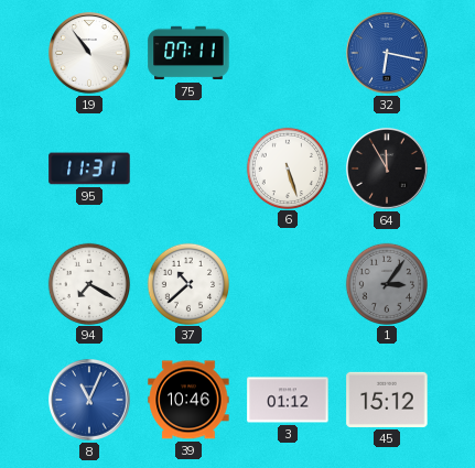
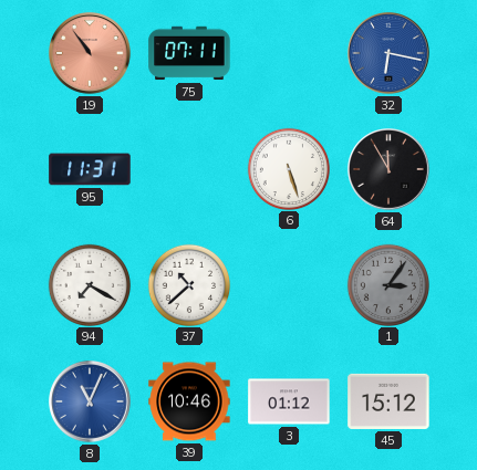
19 dial: white -> salmon (91, 54)
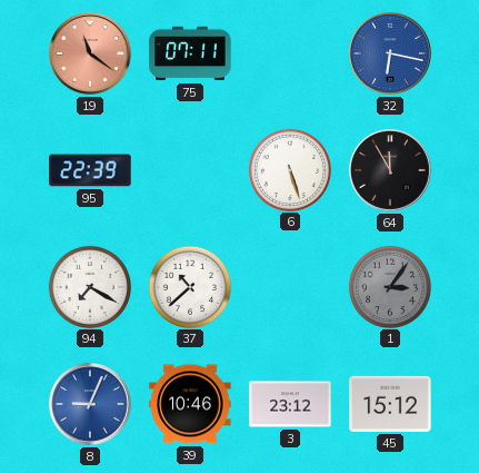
19: 10:54 -> 11:21 (91, 55)
95: 11:31 -> 22:39 (90, 170)
8: 11:04 -> 9:04 (91, 405)
3: 01:12 -> 23:12 (290, 404)
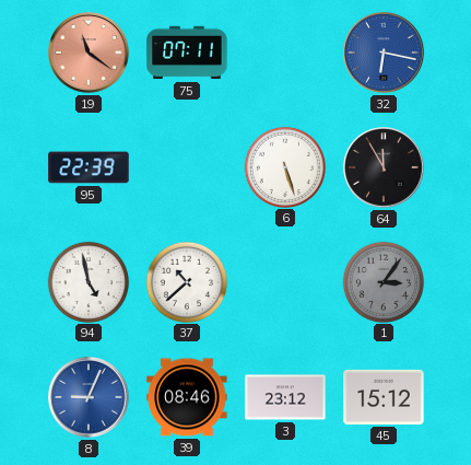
94: 7:20 -> 4:58 (87, 281)
39: 10:46 -> 08:46 (187, 397)
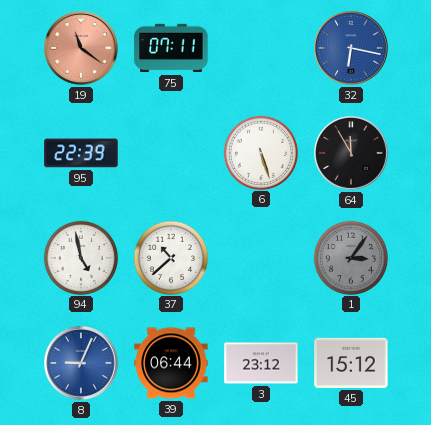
39: 08:46 -> 06:44 (171, 363)
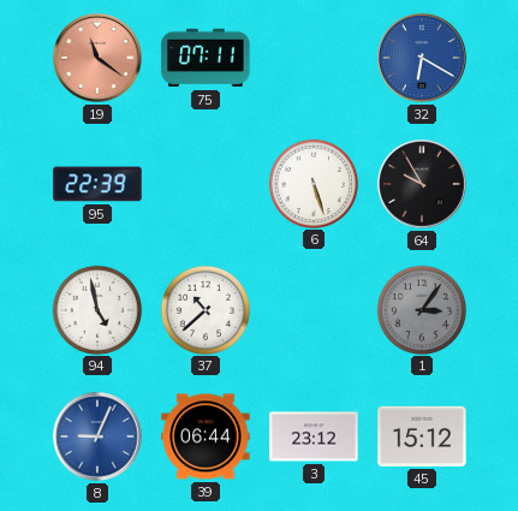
32: 6:17 -> 6:20 (423, 59)
64: 11:55 -> 9:55 (423, 185)
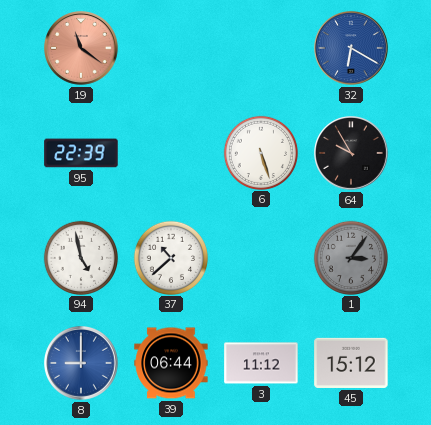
75: 07:11 -> none (206, 58)
8: 9:04 -> 9:00 (82, 364)
3: 23:12 -> 11:12 (261, 363)
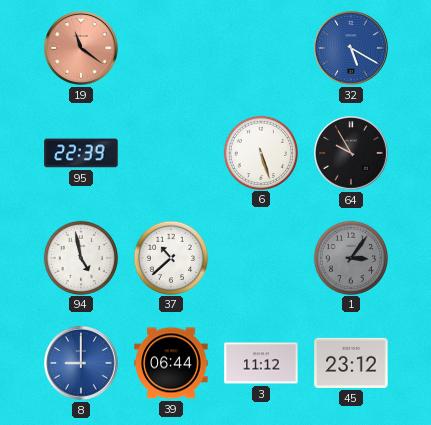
32: 6:20 -> 5:20 (352, 49)
45: 15:12 -> 23:12 (351, 363)
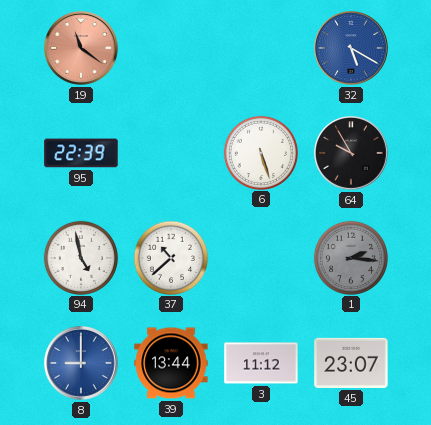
1: 3:06 -> 2:16 (350, 257)
39: 06:44 -> 13:44 (171, 363)
45: 23:12 -> 23:07 (351, 363)
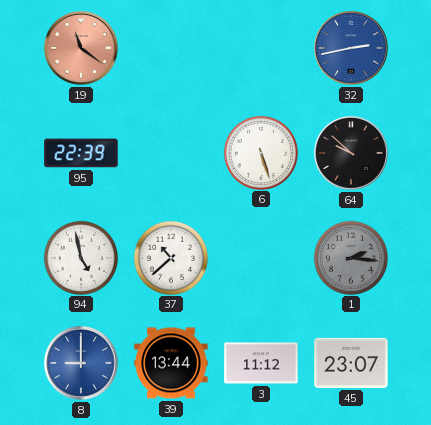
32: 5:20 -> 2:43 (352, 49)
64: 9:55 -> 9:52 (352, 154)
